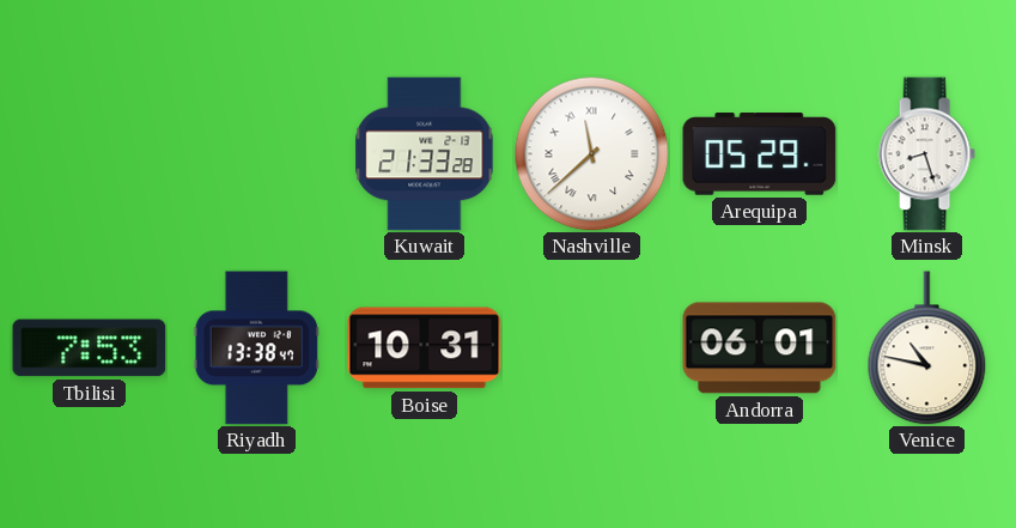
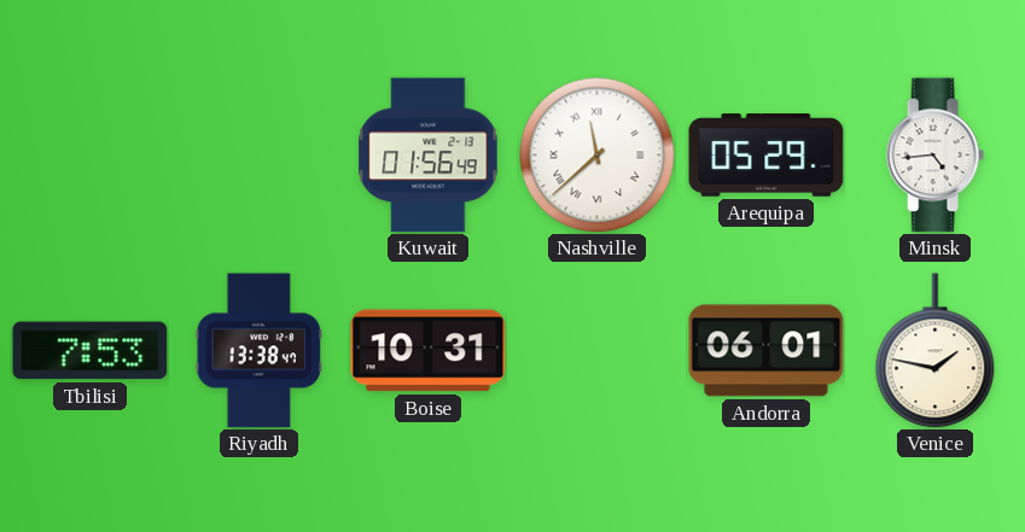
Kuwait: 21:33 -> 01:56 (429, 156)
Minsk: 8:27 -> 4:44 (934, 156)
Venice: 10:47 -> 1:47 (936, 351)
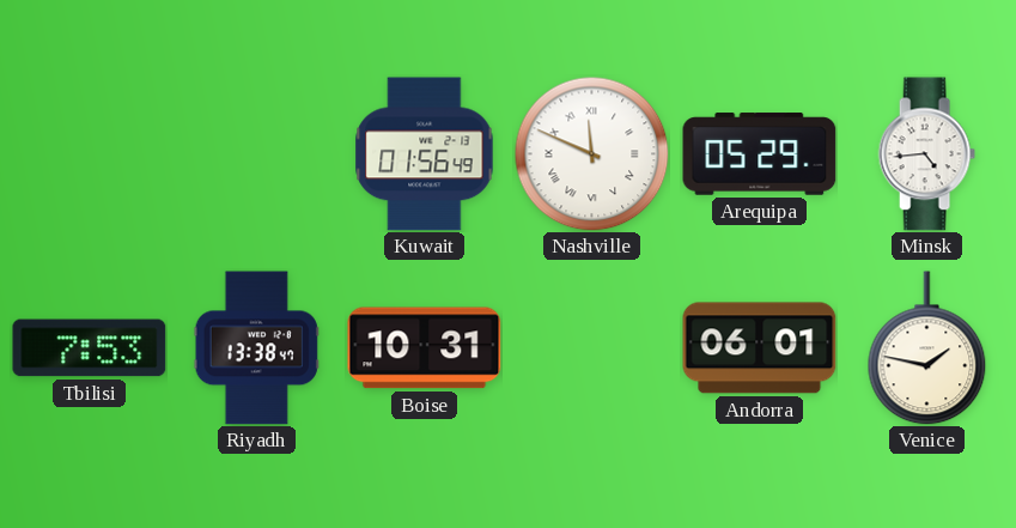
Nashville: 11:38 -> 11:49 (591, 153)
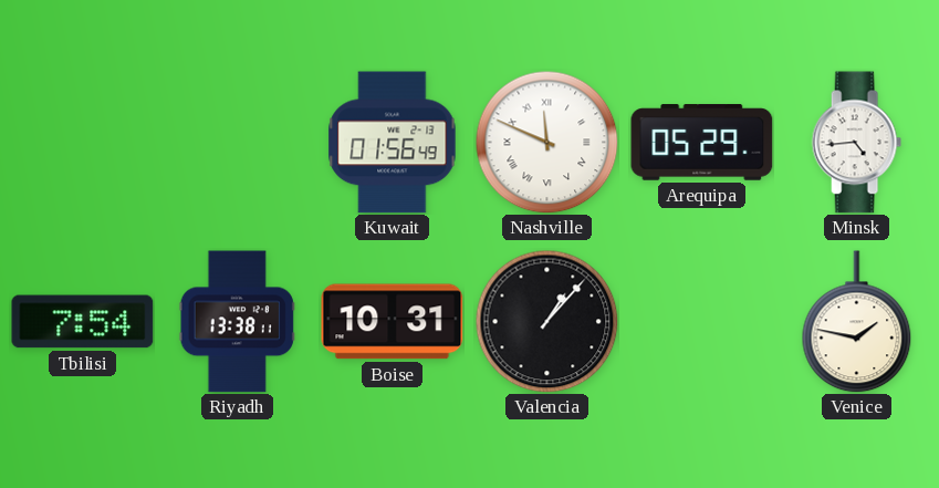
Tbilisi: 7:53 -> 7:54 (83, 322)
Riyadh: 13:38:47 -> 13:38:11 (237, 322)
Valencia: none -> 1:07 (546, 321)
Andorra: 06:01 -> none (760, 348)
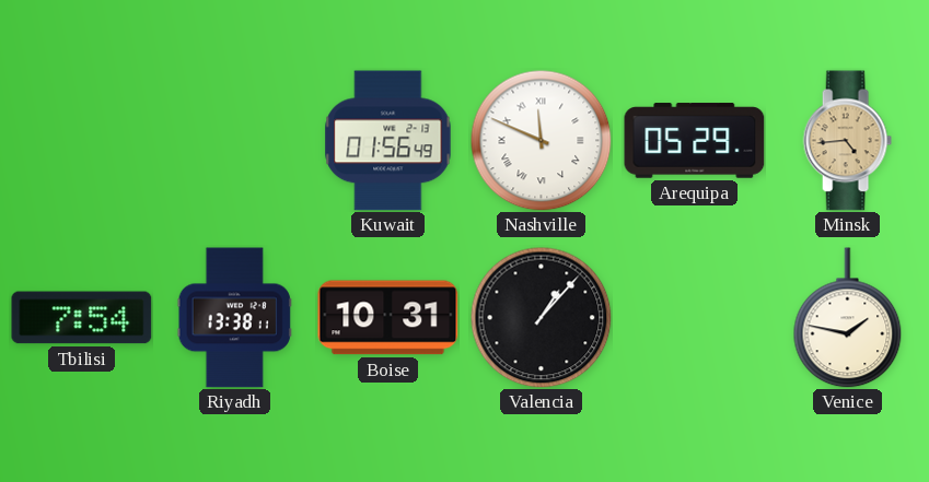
Minsk dial: white -> champagne (847, 141)
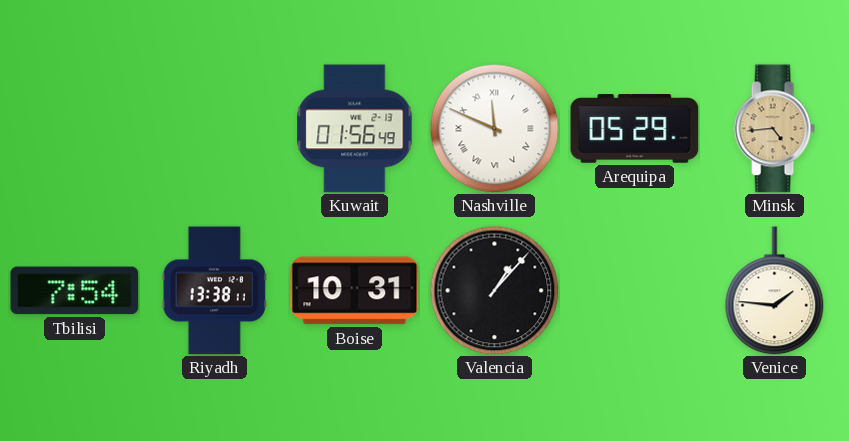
Venice: 1:47 -> 1:46 (775, 291)
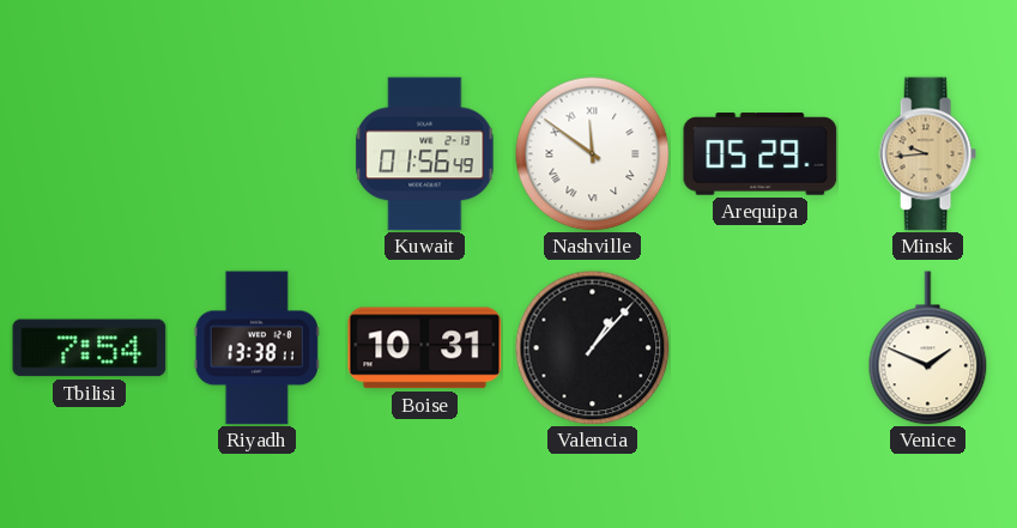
Nashville: 11:49 -> 11:51 (592, 153)
Minsk: 4:44 -> 9:44 (927, 154)
Venice: 1:46 -> 1:49 (928, 348)
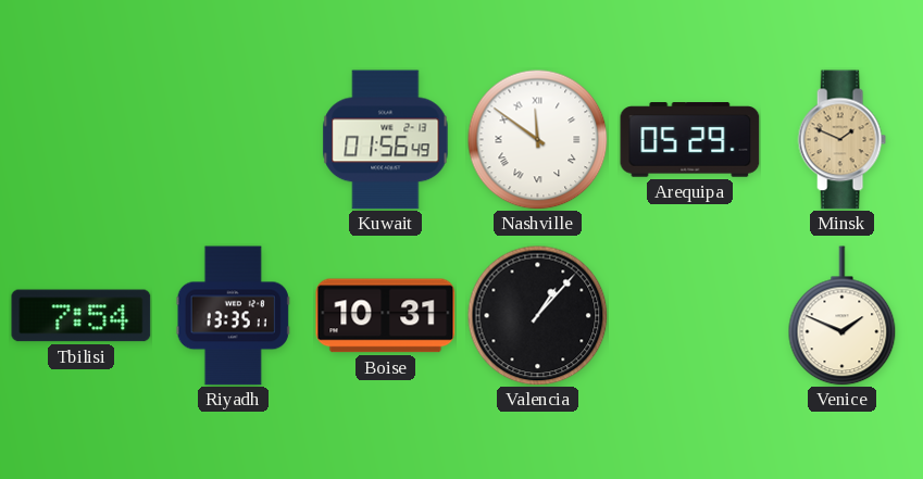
Minsk: 9:44 -> 1:49 (841, 140)
Riyadh: 13:38 -> 13:35 (233, 316)
